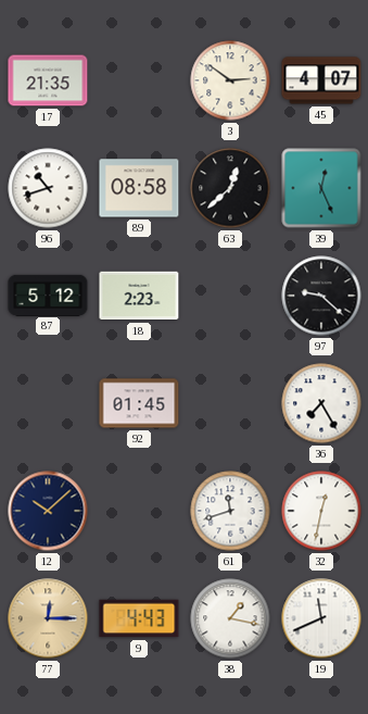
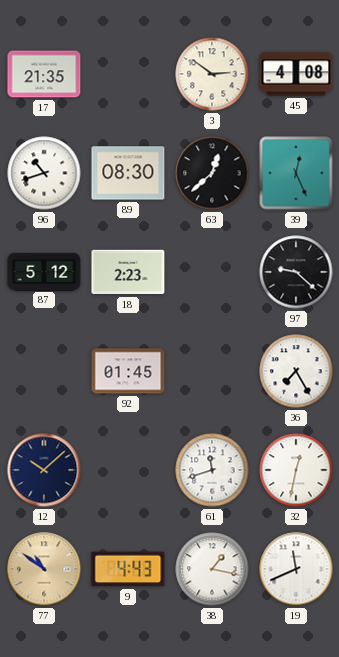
45: 4:07 -> 4:08 (296, 74)
89: 08:58 -> 08:30 (128, 173)
77: 12:15 -> 10:51 (44, 569)
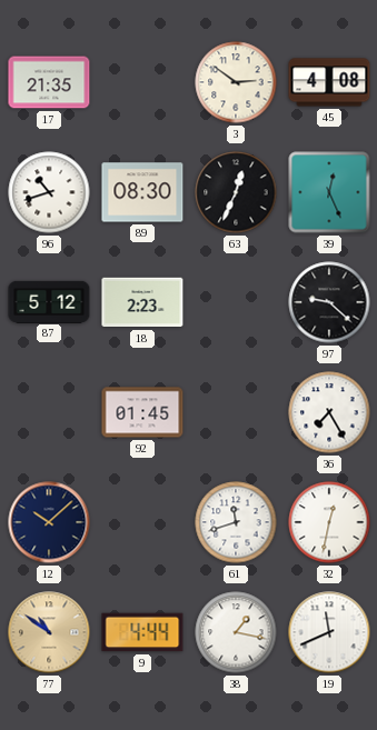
63: 12:38 -> 12:34 (236, 192)
9: 4:43 -> 4:44 (142, 632)
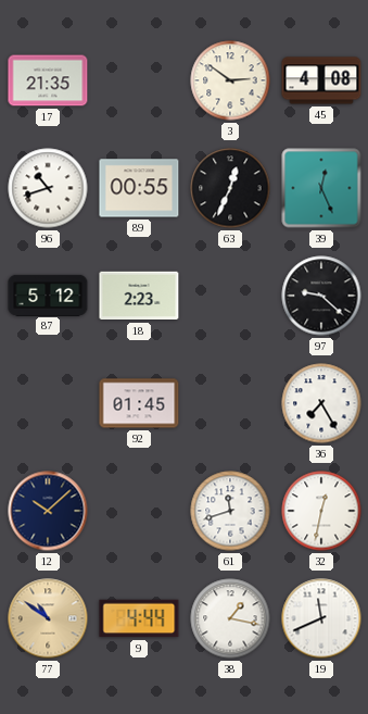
89: 08:30 -> 00:55 (139, 188)
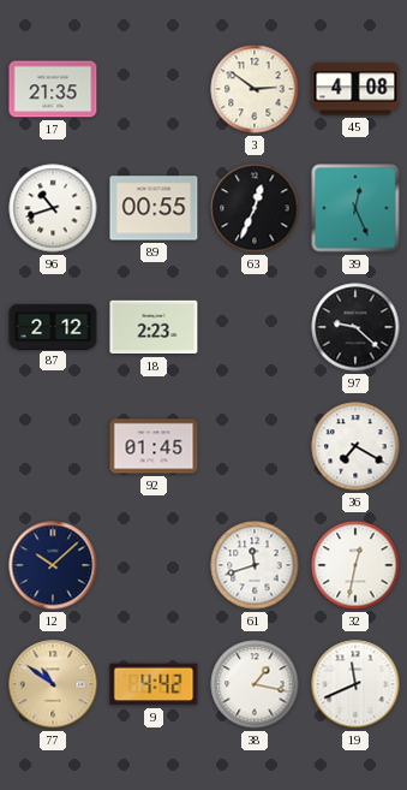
87: 5:12 -> 2:12 (53, 326)
36: 7:25 -> 7:20 (355, 446)
9: 4:44 -> 4:42 (154, 684)
